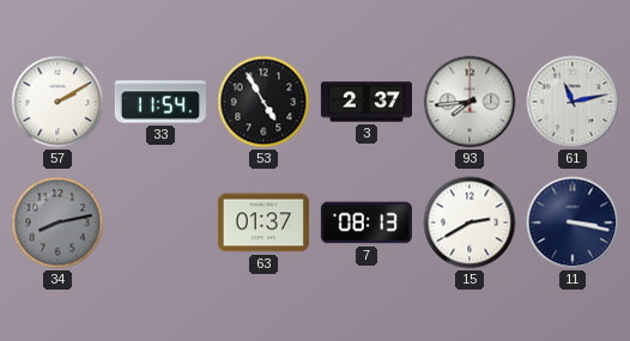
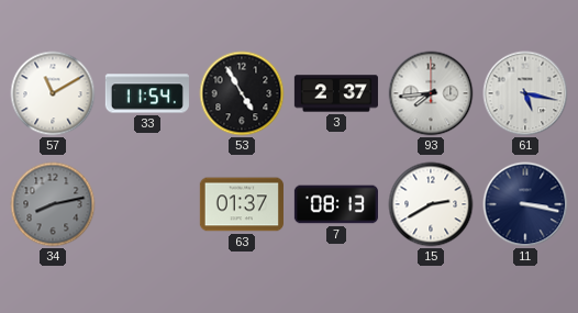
57: 2:10 -> 11:10 (53, 93)
61: 11:13 -> 5:17 (525, 93)
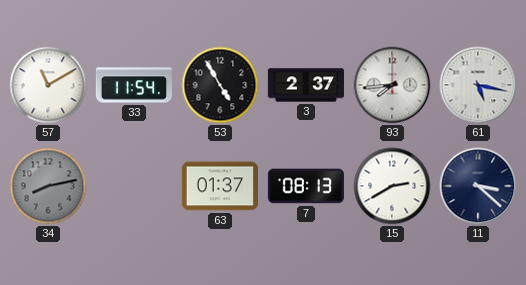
11: 3:17 -> 3:22 (478, 186)
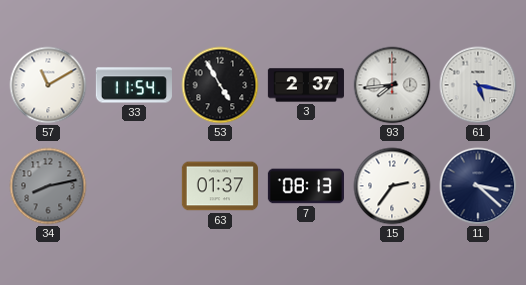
15: 2:40 -> 2:36 (392, 186)
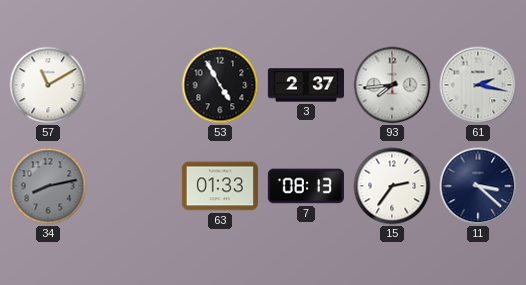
33: 11:54 -> none (134, 85)
61: 5:17 -> 2:17 (478, 85)
63: 01:37 -> 01:33 (220, 186)
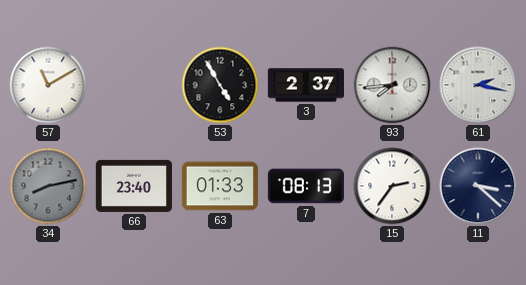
66: none -> 23:40 (134, 186)
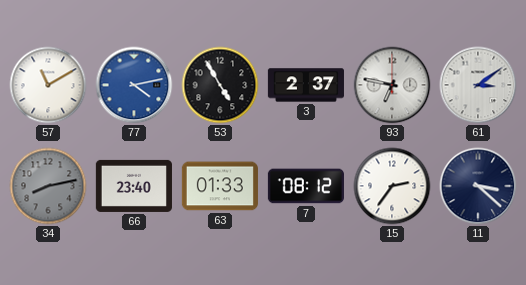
77: none -> 4:13 (134, 85)
93: 7:44 -> 6:47 (392, 85)
61: 2:17 -> 3:09 (478, 85)
7: 08:13 -> 08:12 (306, 186)
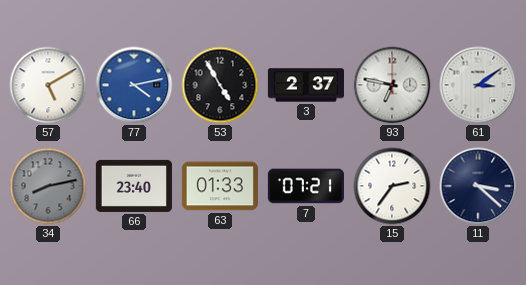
57: 11:10 -> 5:10 (48, 85)
7: 08:12 -> 07:21 (306, 186)
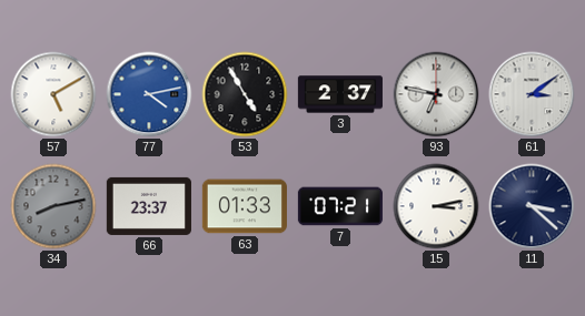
66: 23:40 -> 23:37 (149, 206)
15: 2:36 -> 3:13 (436, 206)
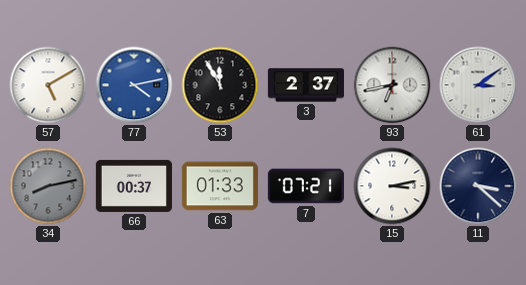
53: 4:55 -> 11:55 (220, 85)
93: 6:47 -> 6:43 (392, 85)
66: 23:37 -> 00:37 (134, 186)
